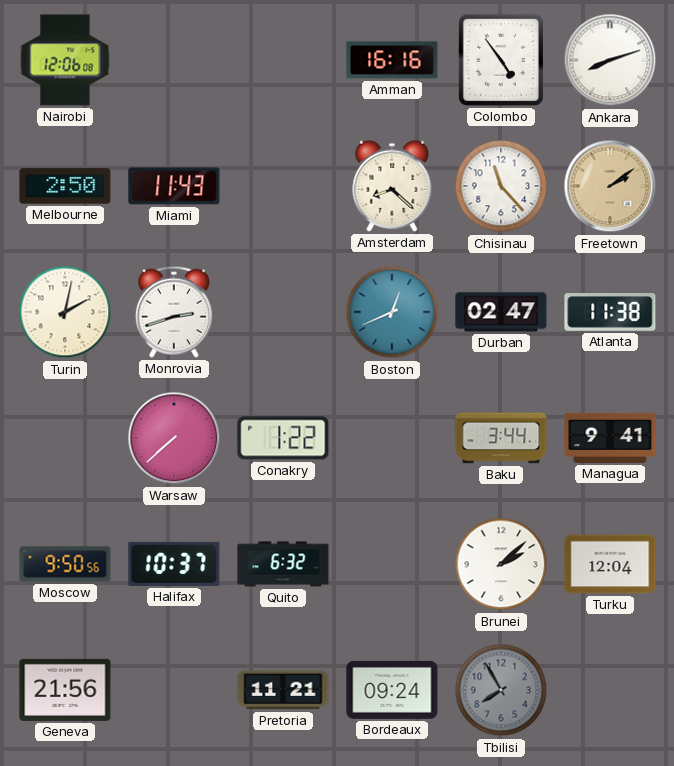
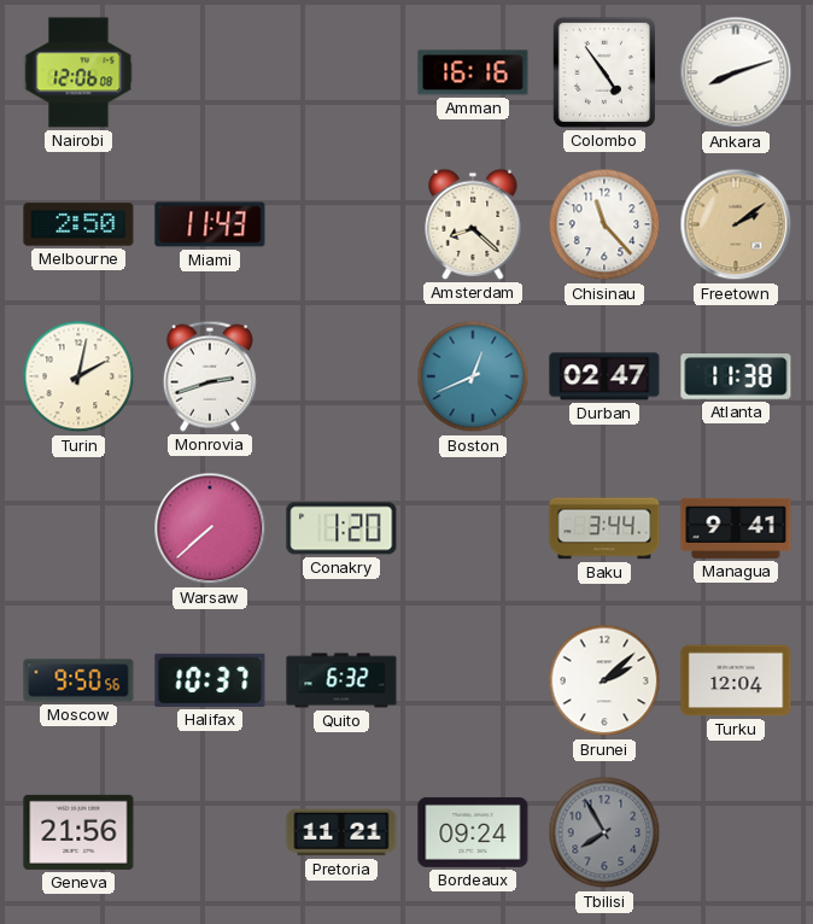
Conakry: 1:22 -> 1:20 (341, 528)
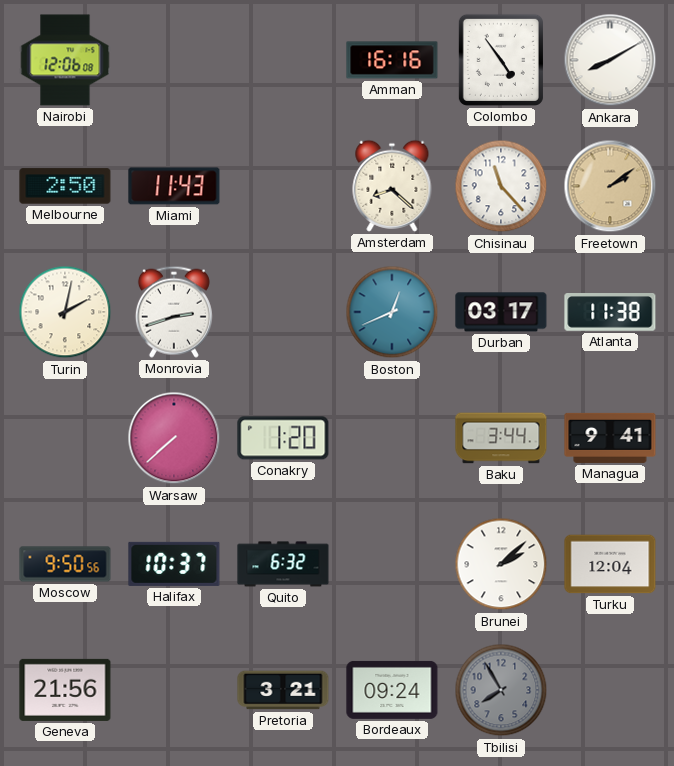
Ankara: 8:12 -> 8:10 (610, 60)
Durban: 02:47 -> 03:17 (501, 312)
Pretoria: 11:21 -> 3:21 (283, 690)
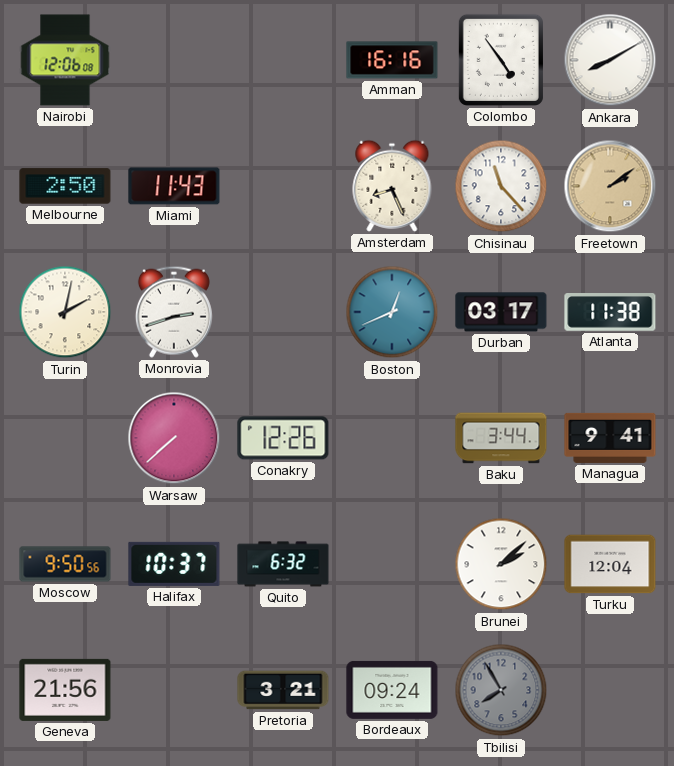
Amsterdam: 8:22 -> 8:26 (392, 186)
Conakry: 1:20 -> 12:26 (283, 438)
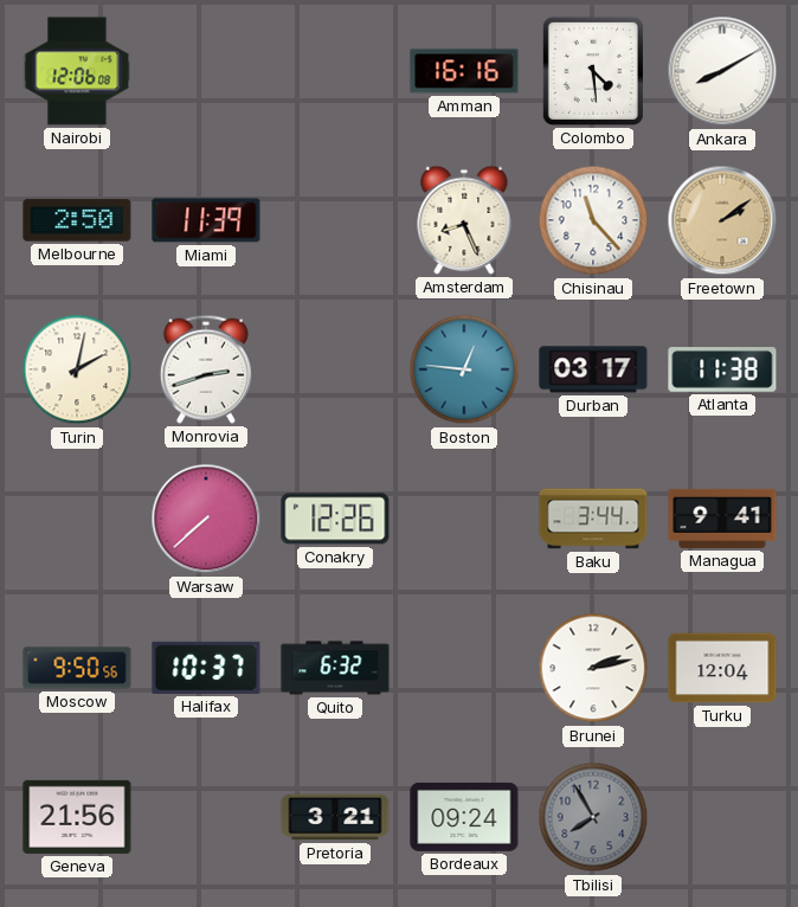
Colombo: 4:54 -> 4:29 (593, 71)
Miami: 11:43 -> 11:39 (206, 220)
Boston: 12:41 -> 12:46 (464, 369)
Brunei: 2:08 -> 2:13 (593, 668)
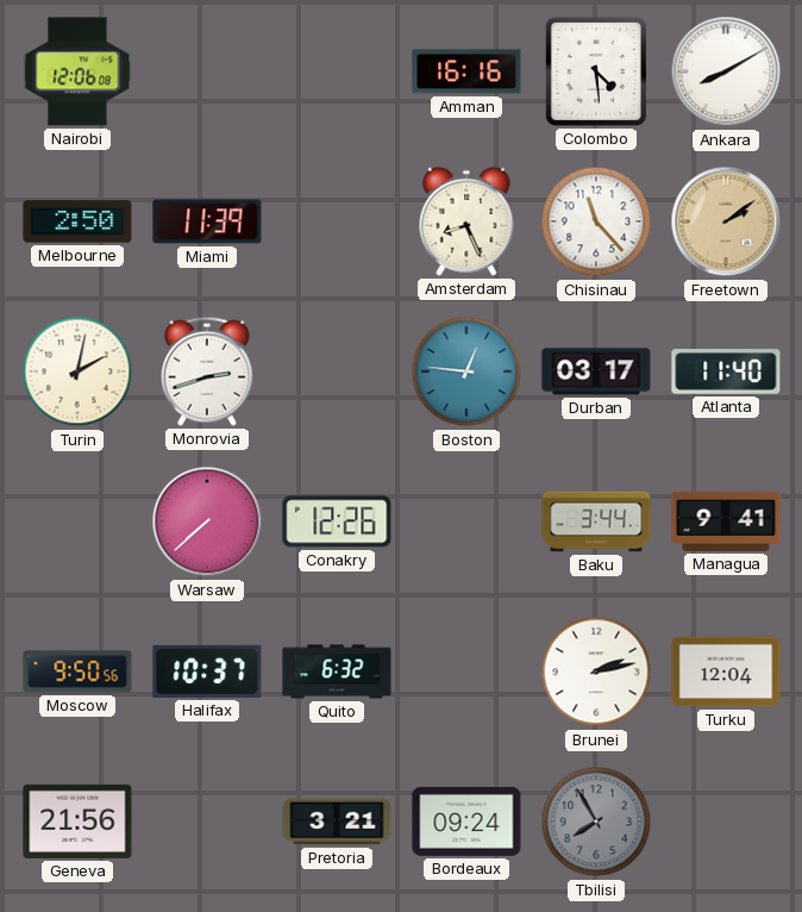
Atlanta: 11:38 -> 11:40 (726, 371)
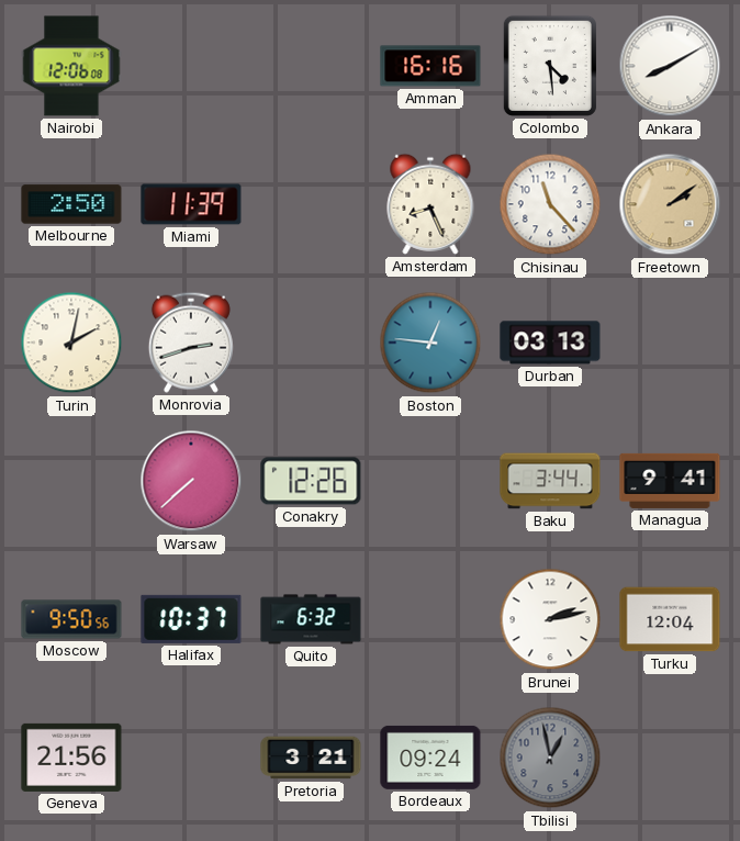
Durban: 03:17 -> 03:13 (550, 343)
Atlanta: 11:40 -> none (726, 371)
Tbilisi: 7:55 -> 12:58 (550, 758)
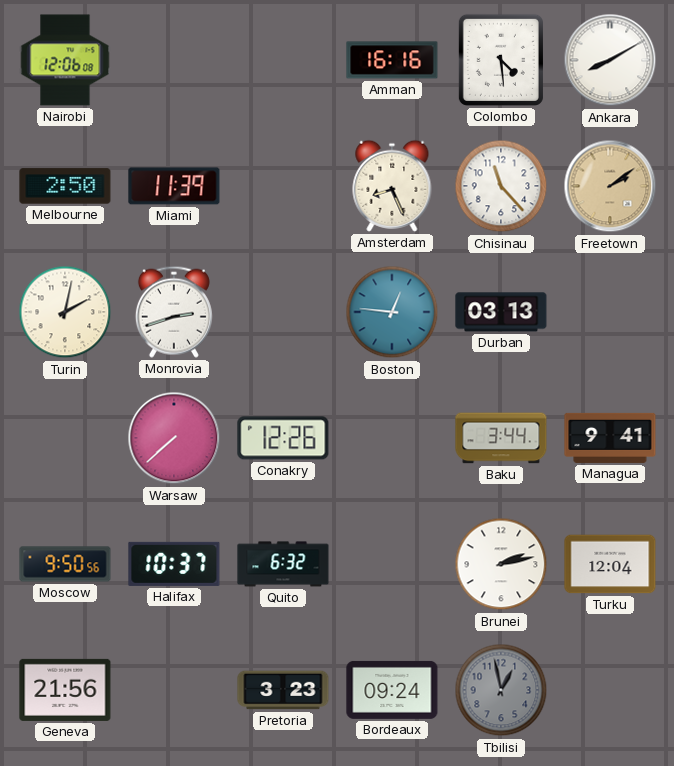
Pretoria: 3:21 -> 3:23 (283, 690)
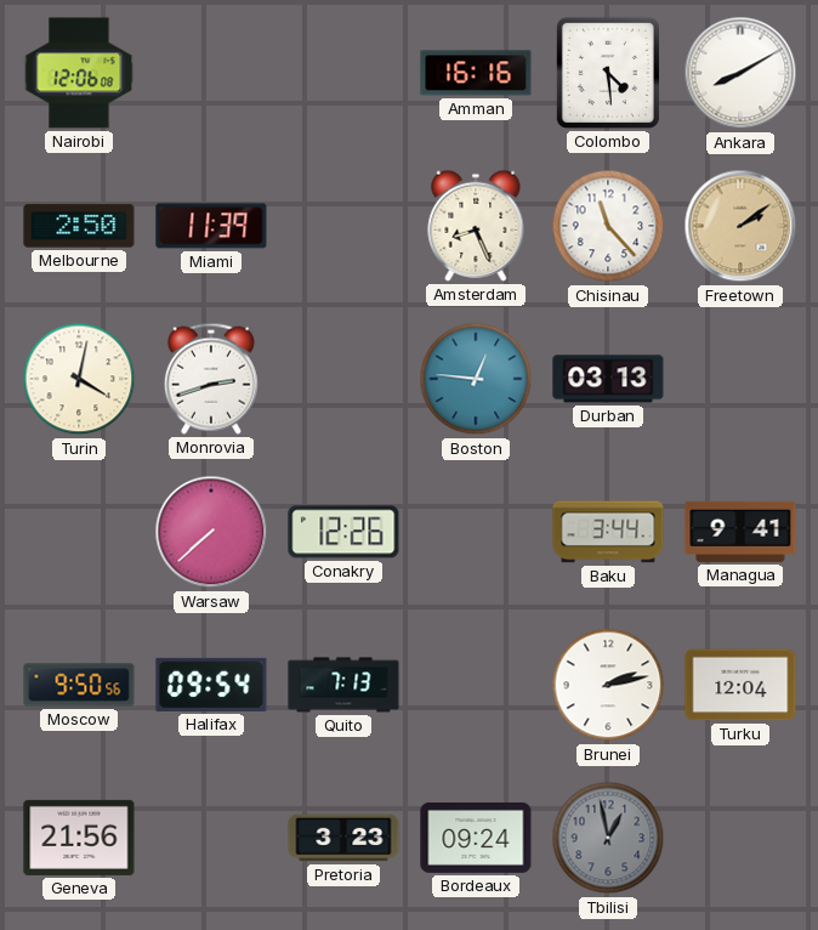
Turin: 2:02 -> 4:02 (79, 379)
Halifax: 10:37 -> 09:54 (211, 685)
Quito: 6:32 -> 7:13 (343, 685)
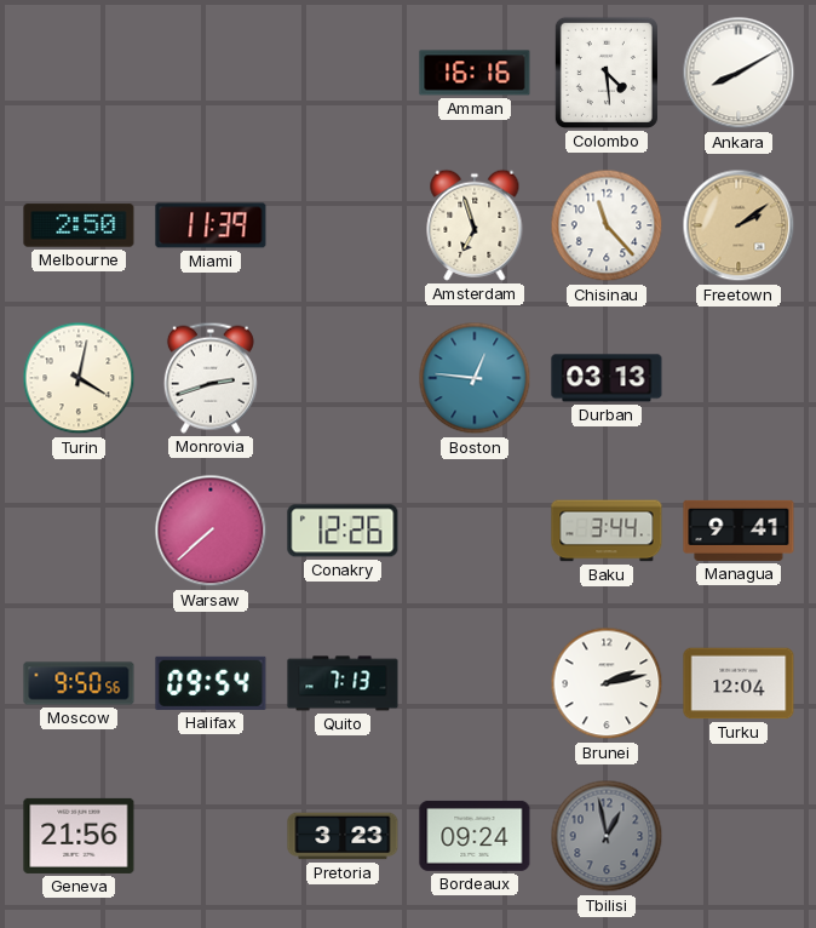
Nairobi: 12:06 -> none (79, 73)
Amsterdam: 8:26 -> 6:57 (475, 225)
